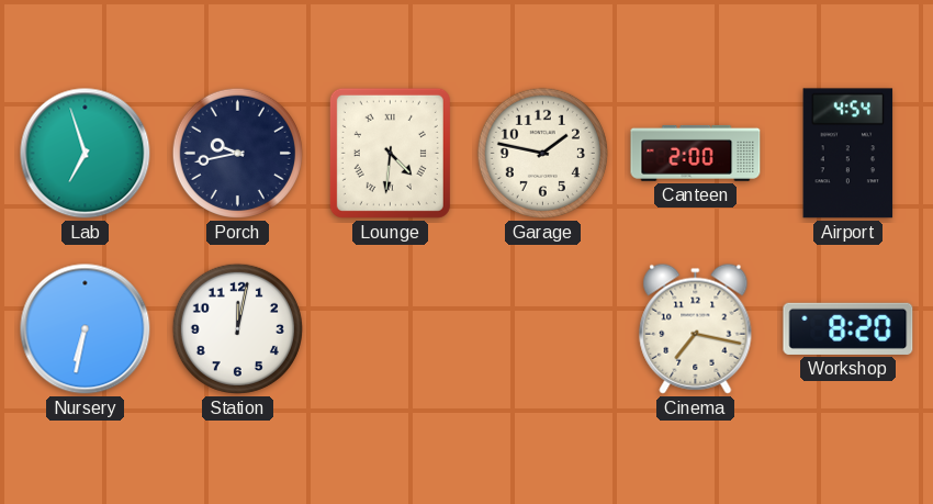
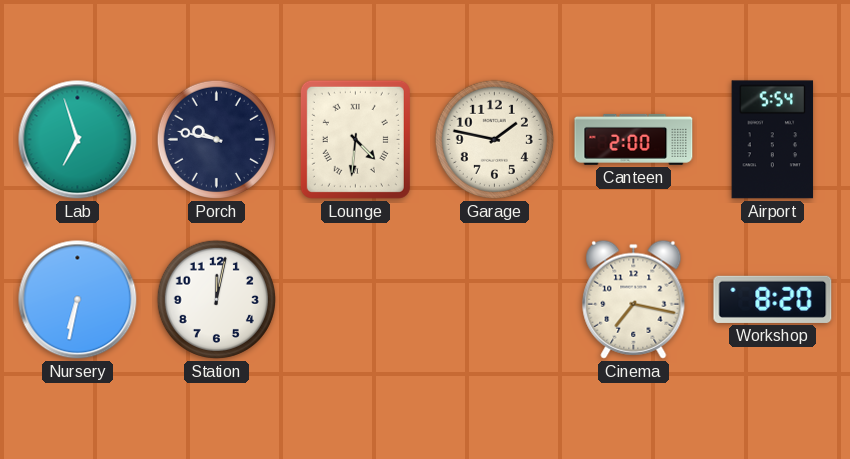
Porch: 9:43 -> 9:47 (216, 139)
Airport: 4:54 -> 5:54 (773, 140)
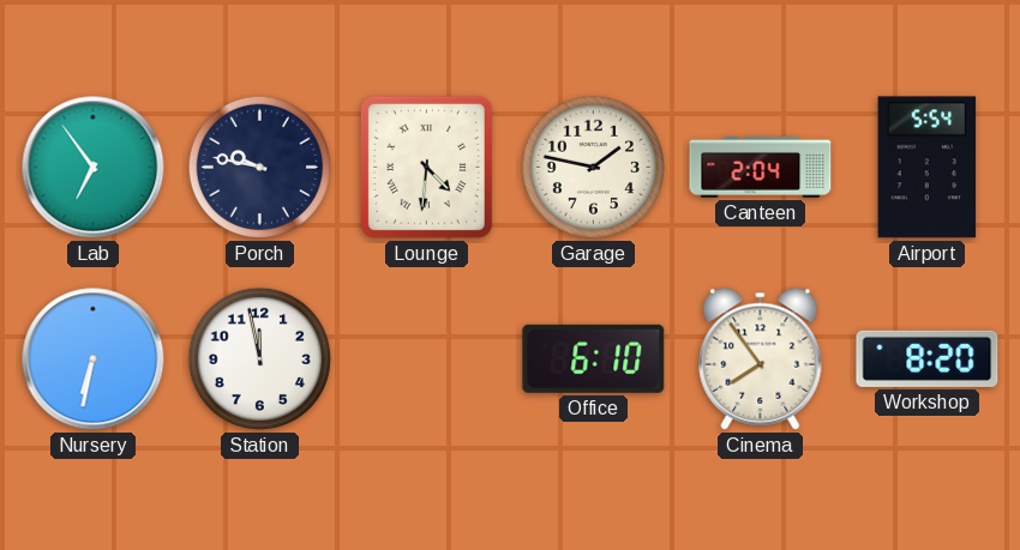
Lab: 6:57 -> 6:54 (94, 168)
Canteen: 2:00 -> 2:04 (761, 167)
Station: 12:02 -> 11:58 (259, 358)
Office: none -> 6:10 (594, 358)
Cinema: 7:17 -> 7:54 (761, 358)
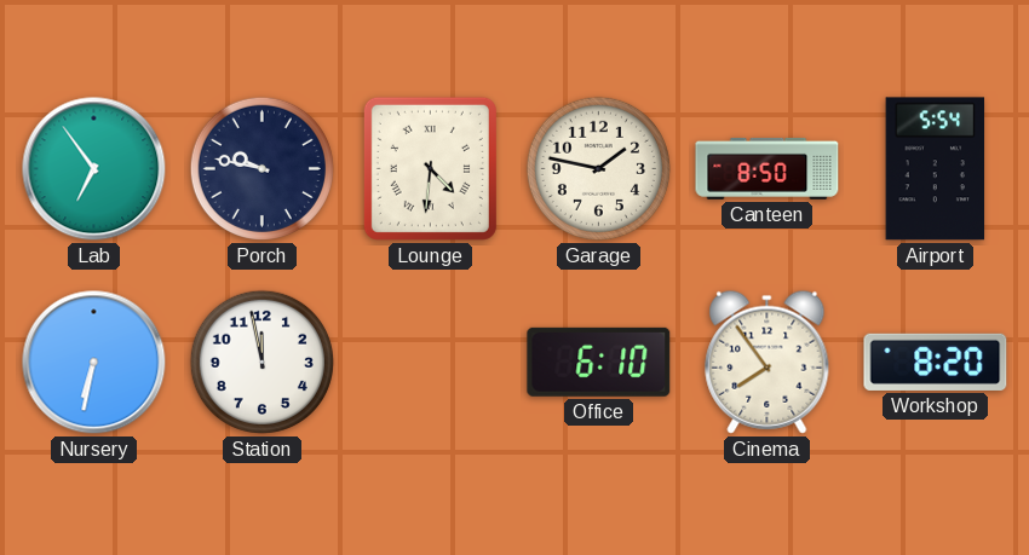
Canteen: 2:04 -> 8:50 (768, 168)
